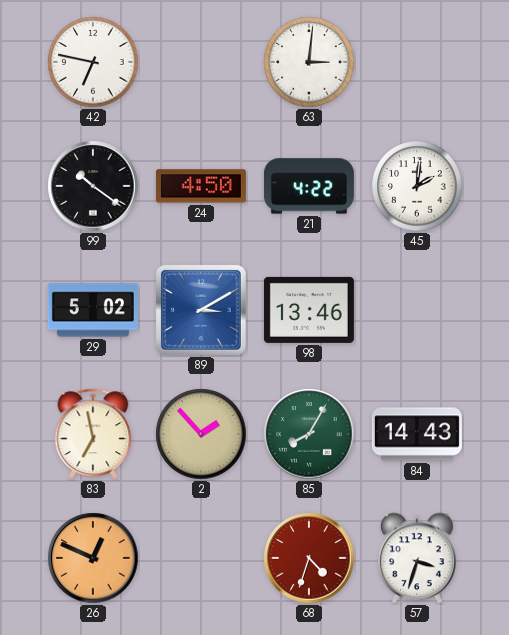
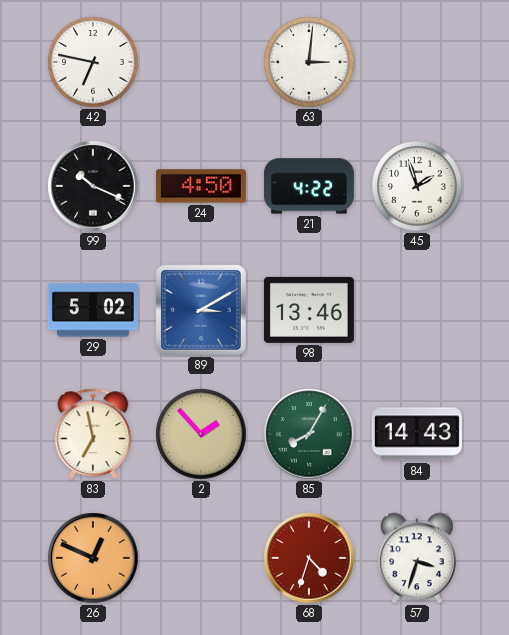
99: 10:21 -> 10:19 (93, 186)
45: 2:01 -> 1:57 (417, 186)
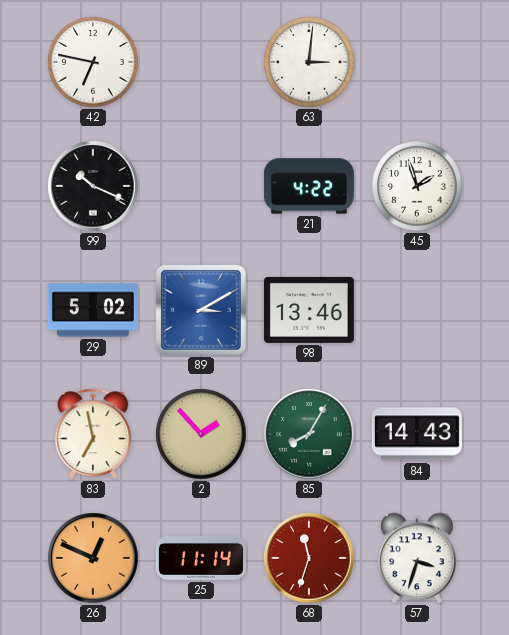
24: 4:50 -> none (201, 186)
25: none -> 11:14 (201, 558)
68: 4:33 -> 11:33 (309, 558)
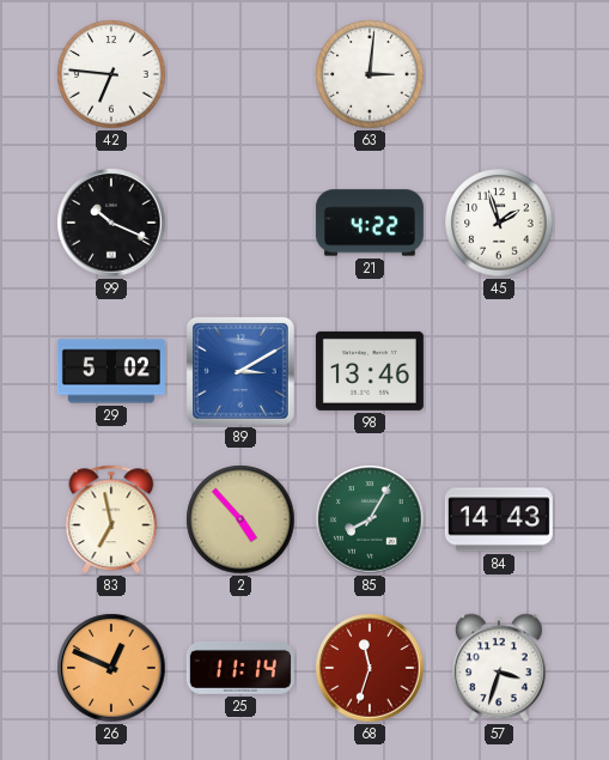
42: 6:47 -> 6:46 (111, 74)
2: 1:53 -> 4:53 (240, 519)
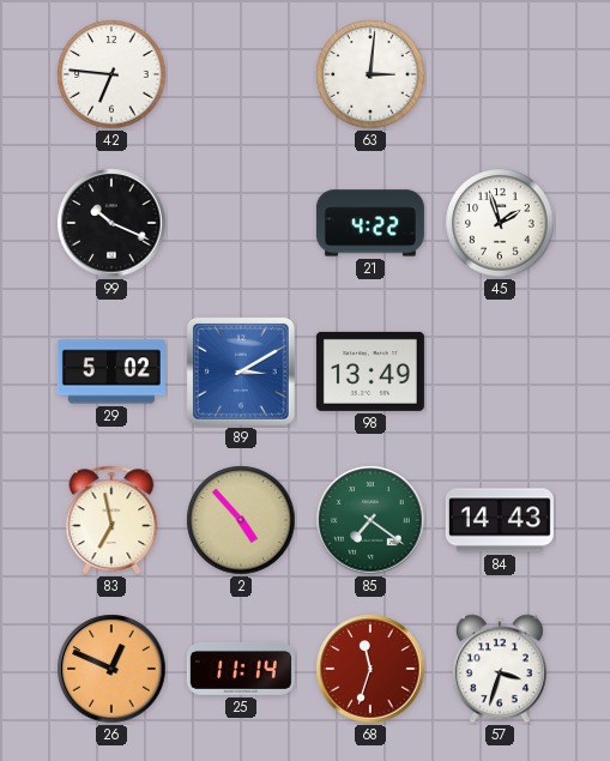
98: 13:46 -> 13:49 (370, 372)
85: 8:05 -> 7:21 (370, 520)
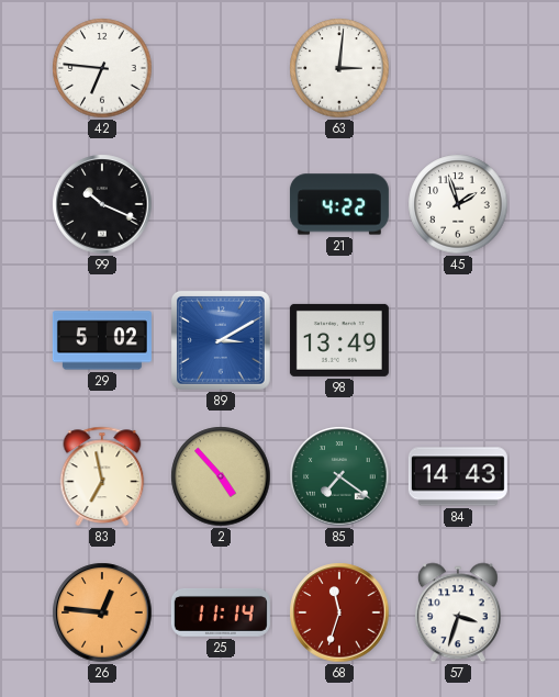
26: 12:49 -> 12:46 (102, 612)
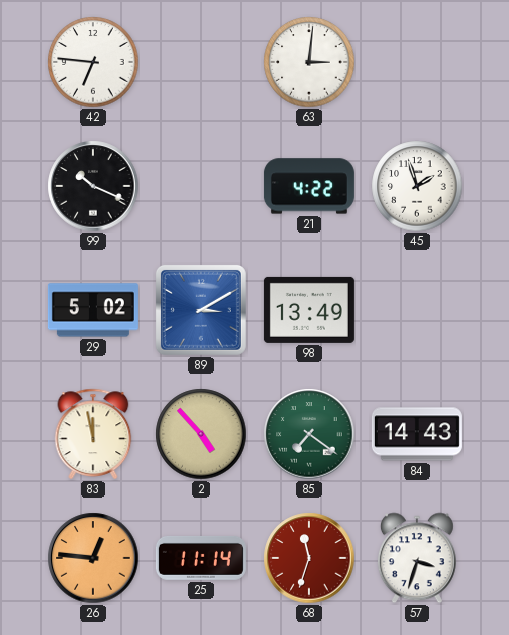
83: 6:58 -> 11:58 (93, 434)
